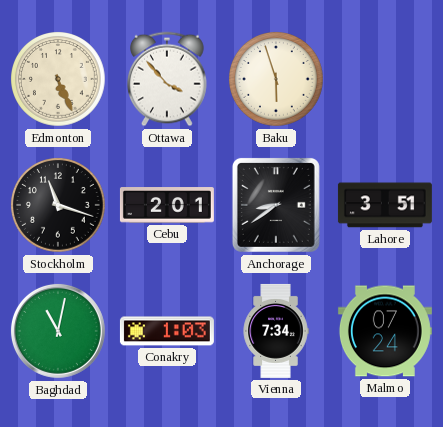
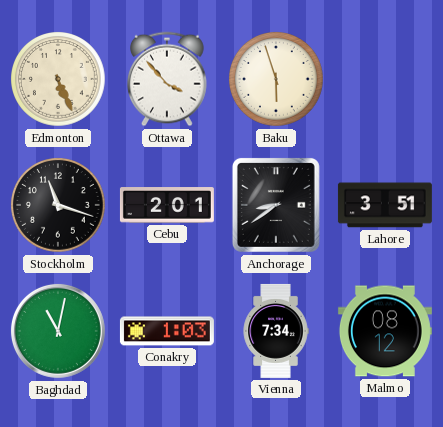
Malmo: 07:24 -> 08:12 (385, 331)
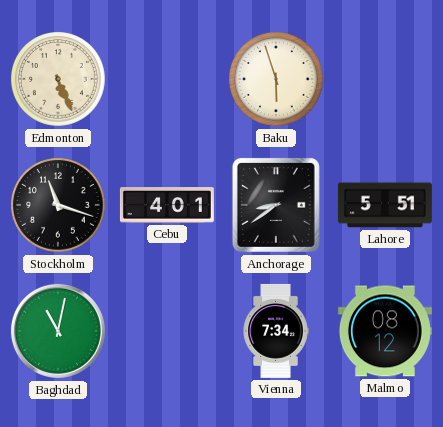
Ottawa: 3:53 -> none (168, 79)
Cebu: 2:01 -> 4:01 (167, 205)
Lahore: 3:51 -> 5:51 (385, 205)
Conakry: 1:03 -> none (167, 331)
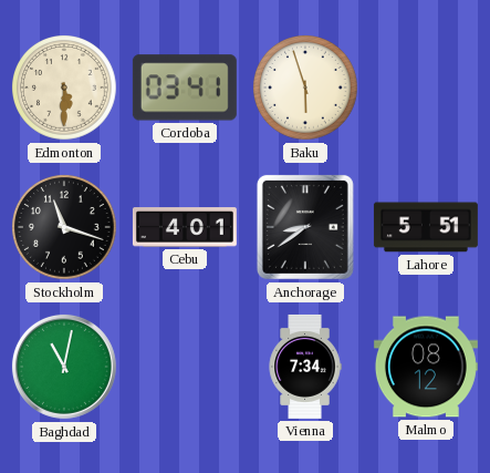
Edmonton: 5:26 -> 5:30 (65, 89)
Cordoba: none -> 03:41 (185, 88)
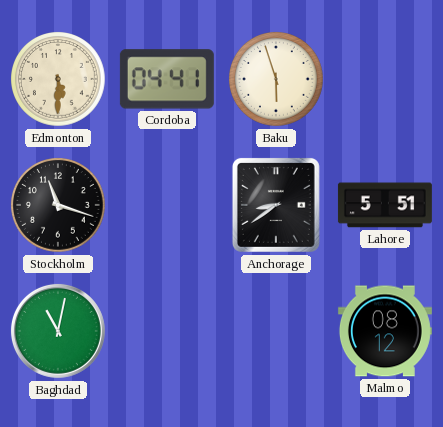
Cordoba: 03:41 -> 04:41 (167, 79)
Cebu: 4:01 -> none (185, 227)
Vienna: 7:34 -> none (305, 367)
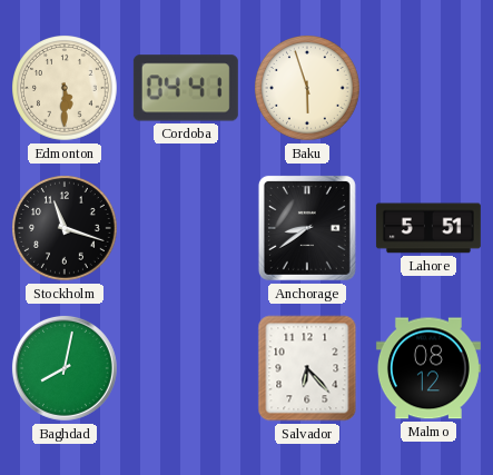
Baghdad: 11:02 -> 8:02 (65, 368)
Salvador: none -> 6:23 (307, 368)
